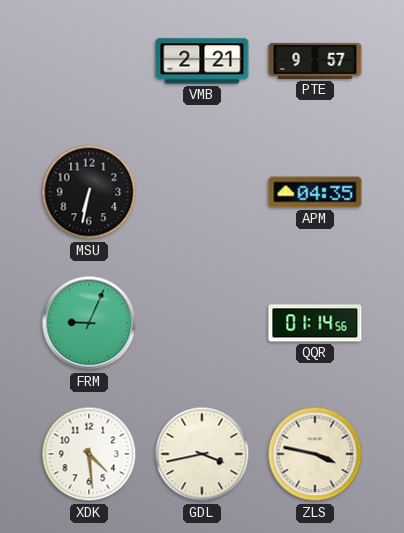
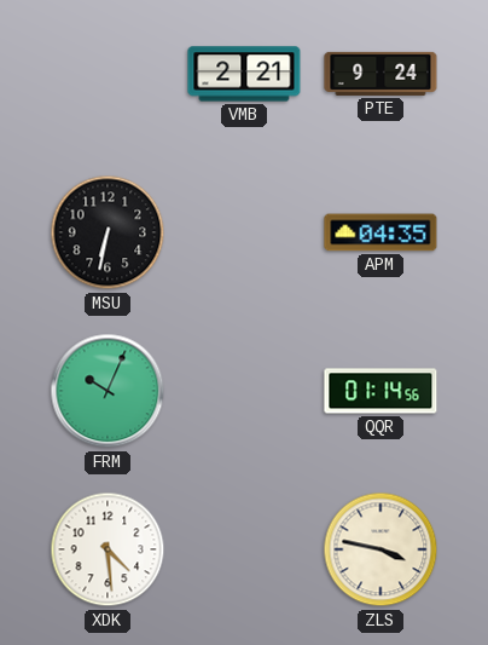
PTE: 9:57 -> 9:24 (380, 74)
FRM: 9:04 -> 10:04 (108, 391)
GDL: 3:43 -> none (202, 454)
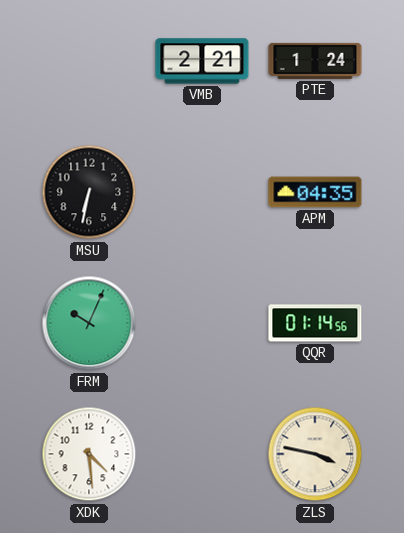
PTE: 9:24 -> 1:24 (315, 61)
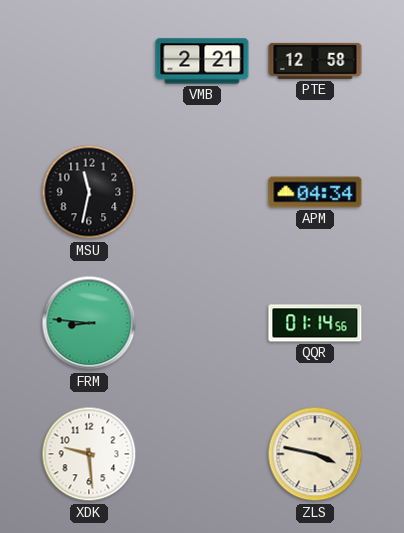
PTE: 1:24 -> 12:58 (315, 61)
MSU: 6:32 -> 11:32 (89, 192)
APM: 04:35 -> 04:34 (315, 192)
FRM: 10:04 -> 8:46 (89, 323)
XDK: 4:29 -> 9:29 (89, 454)
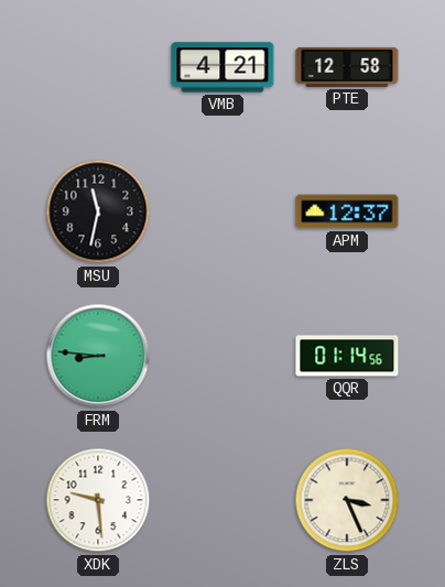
VMB: 2:21 -> 4:21 (223, 67)
APM: 04:34 -> 12:37 (347, 211)
ZLS: 3:47 -> 3:26 (347, 500)
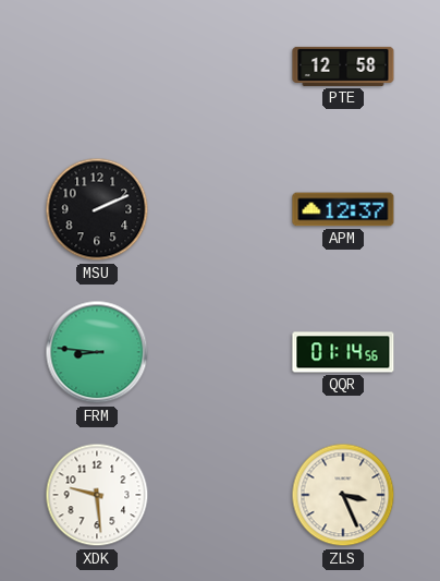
VMB: 4:21 -> none (223, 67)
MSU: 11:32 -> 2:11 (97, 209)
